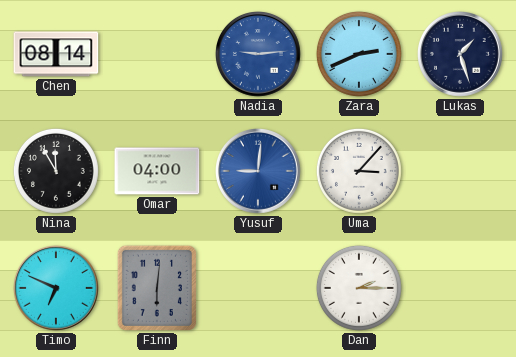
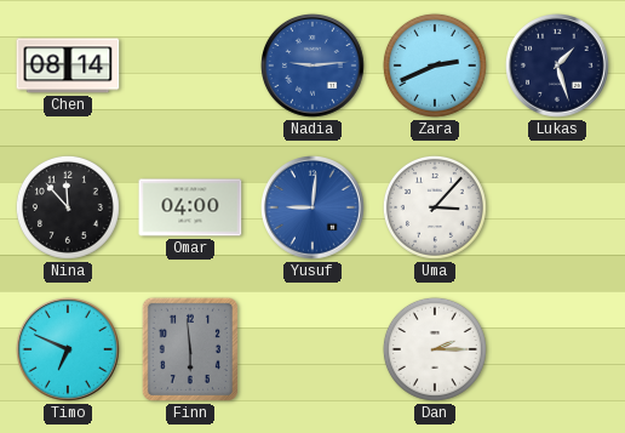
Nina: 11:55 -> 11:53 (68, 207)
Finn: 6:01 -> 5:59 (190, 349)
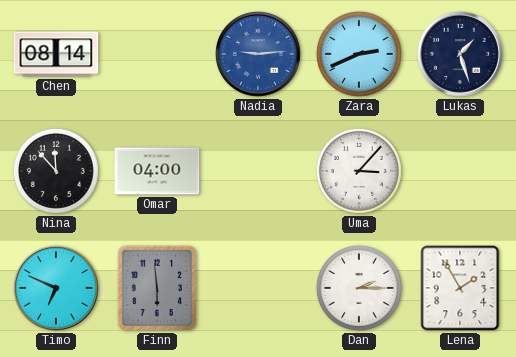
Yusuf: 9:01 -> none (314, 209)
Lena: none -> 1:55 (460, 288)
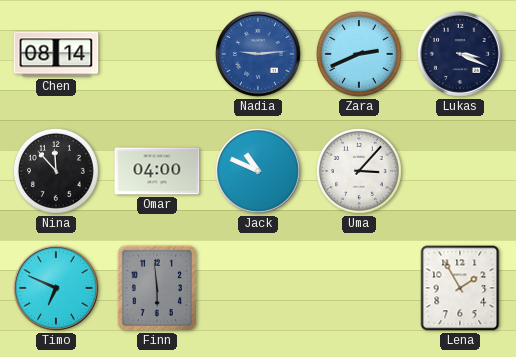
Lukas: 1:27 -> 3:19 (461, 55)
Jack: none -> 10:49 (259, 172)
Dan: 2:15 -> none (359, 288)
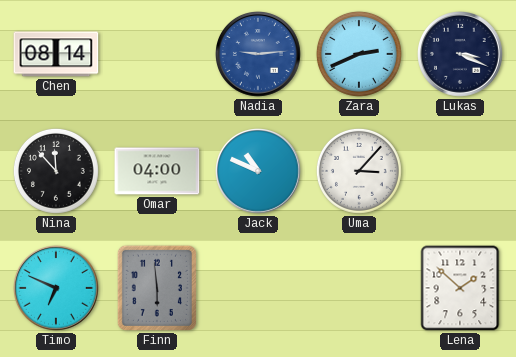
Lena: 1:55 -> 1:52 (460, 288)
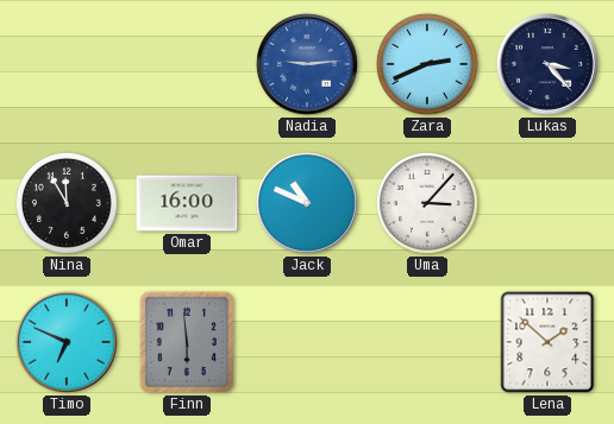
Chen: 08:14 -> none (56, 54)
Lukas: 3:19 -> 3:23 (549, 65)
Nina: 11:53 -> 11:55 (67, 203)
Omar: 04:00 -> 16:00 (187, 203)
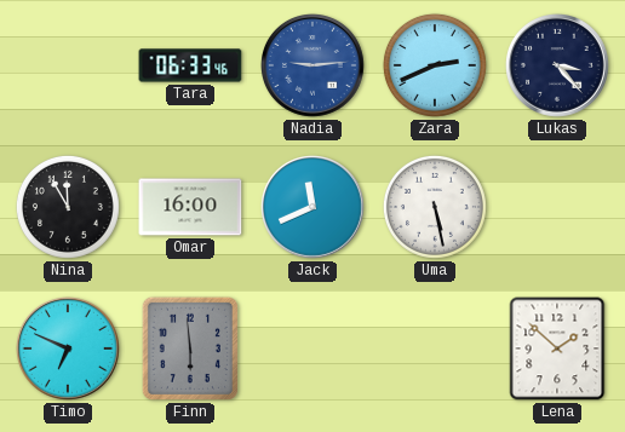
Tara: none -> 06:33 (190, 65)
Jack: 10:49 -> 11:41 (314, 208)
Uma: 3:07 -> 5:28 (435, 207)
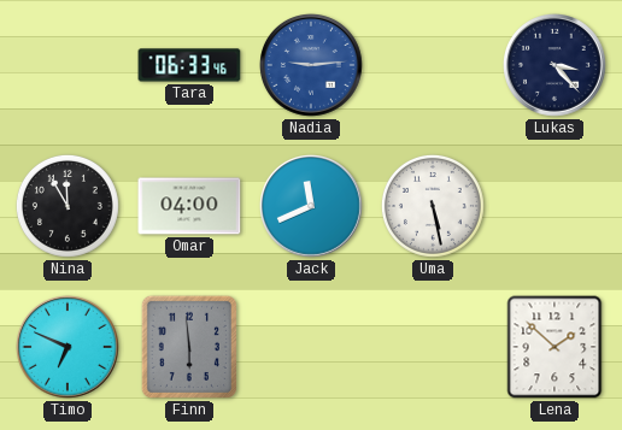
Zara: 2:41 -> none (435, 65)
Omar: 16:00 -> 04:00 (189, 206)
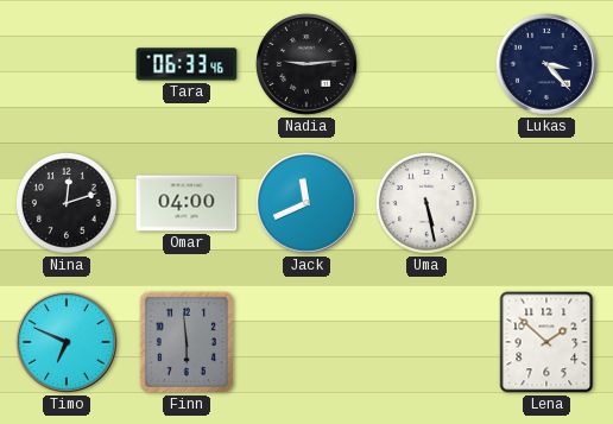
Nadia dial: blue -> black (308, 65)
Nina: 11:55 -> 12:12 (67, 203)
